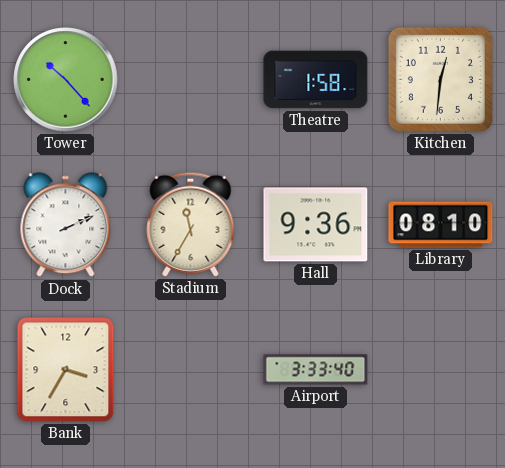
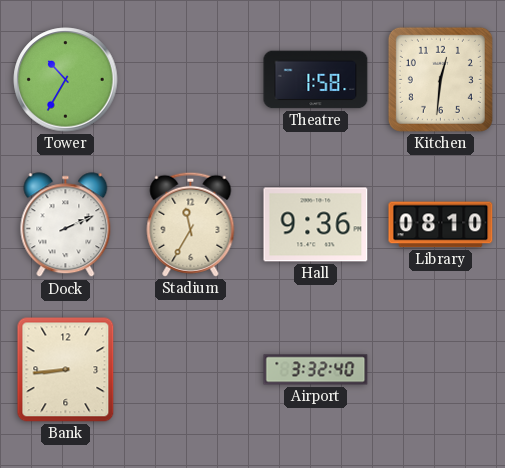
Tower: 10:23 -> 10:35 (66, 80)
Bank: 3:35 -> 8:44 (66, 370)
Airport: 3:33 -> 3:32 (316, 370)
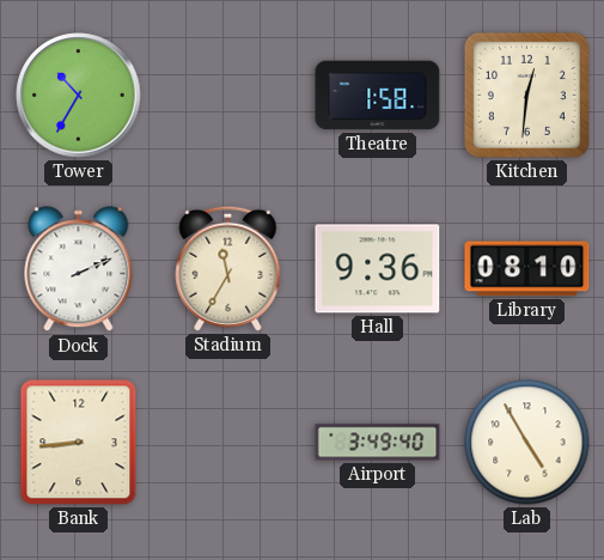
Airport: 3:32 -> 3:49 (378, 443)
Lab: none -> 4:55 (527, 443)
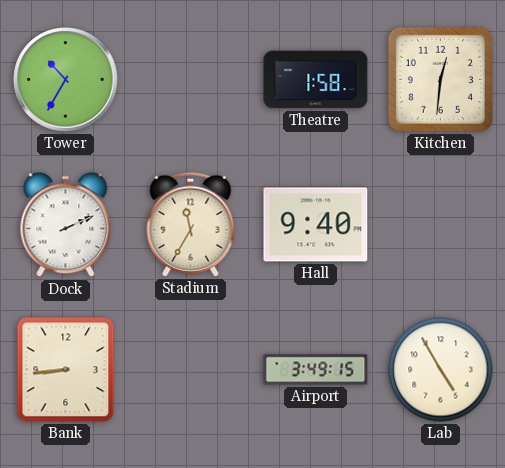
Hall: 9:36 -> 9:40 (316, 225)
Library: 08:10 -> none (527, 269)
Airport: 3:49:40 -> 3:49:15 (316, 370)
